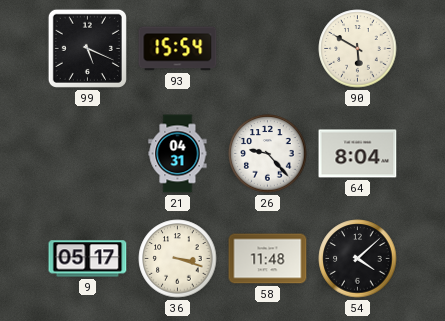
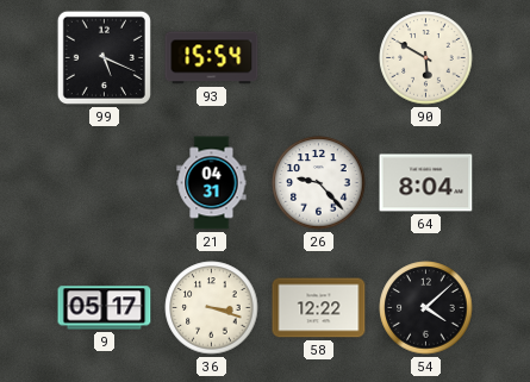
58: 11:48 -> 12:22 (319, 308)
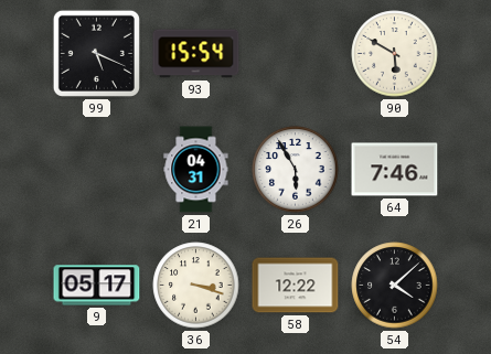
26: 9:23 -> 5:55 (296, 170)
64: 8:04 -> 7:46 (395, 170)
